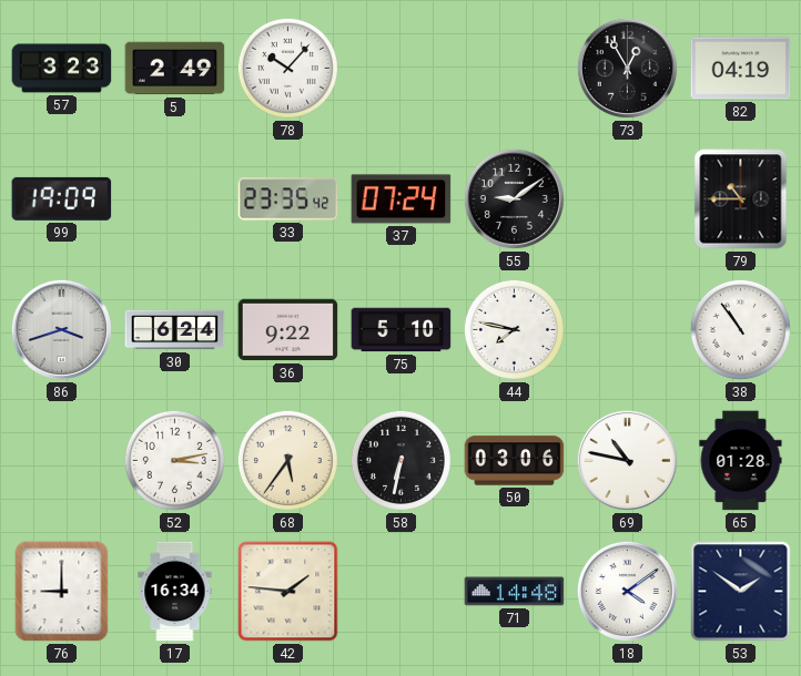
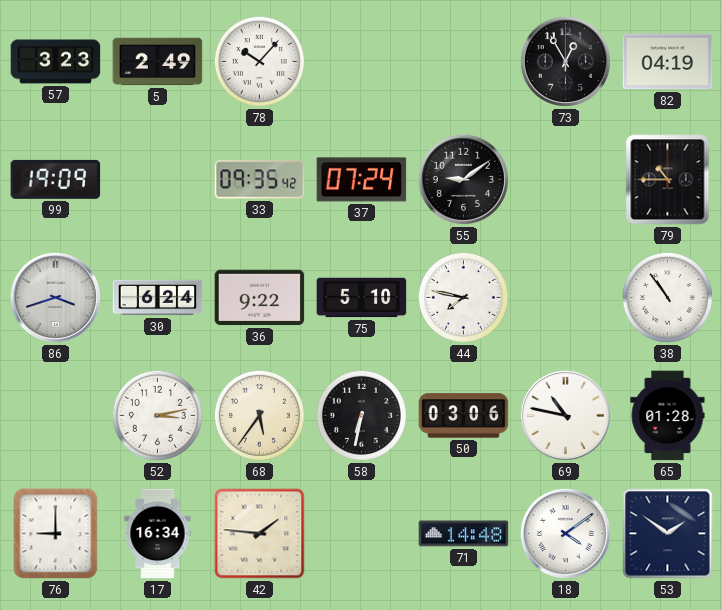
33: 23:35 -> 09:35 (260, 180)
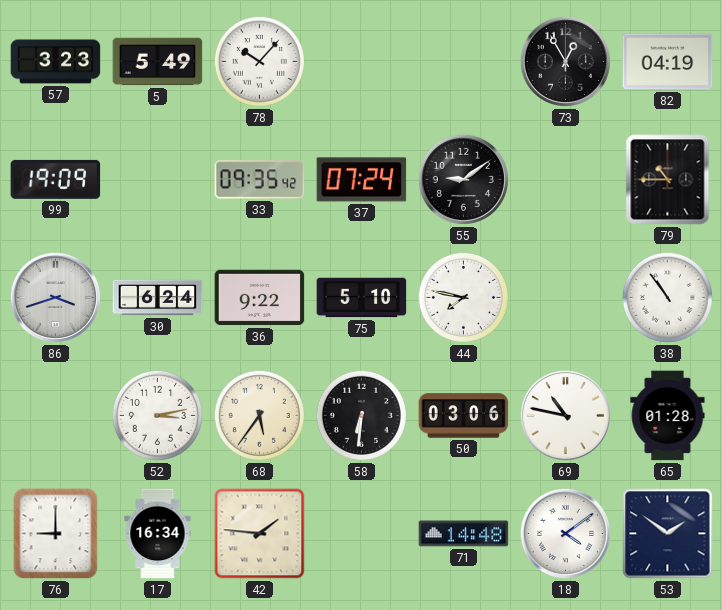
5: 2:49 -> 5:49 (158, 62)
58: 6:32 -> 6:31 (361, 415)
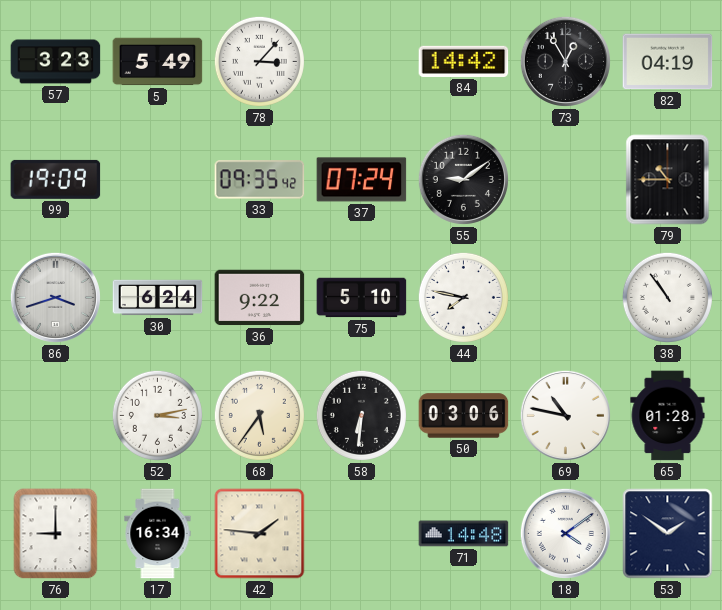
78: 10:07 -> 3:07 (259, 61)
84: none -> 14:42 (464, 61)
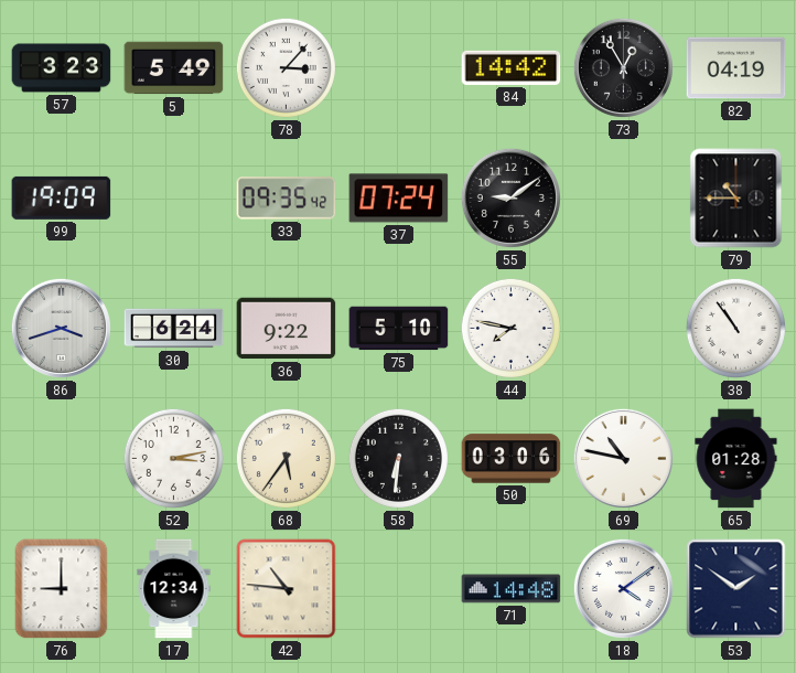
17: 16:34 -> 12:34 (174, 589)
42: 1:46 -> 10:46 (287, 589)
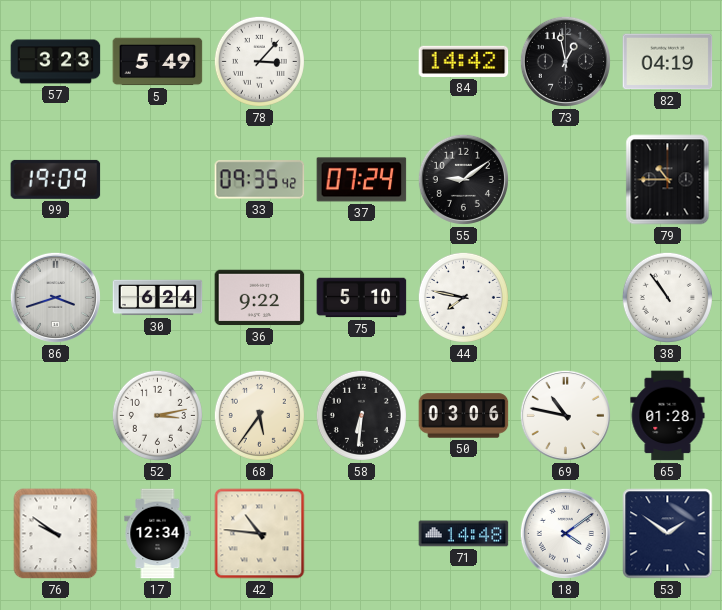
73: 12:55 -> 12:58 (565, 61)
76: 9:00 -> 9:51 (56, 534)
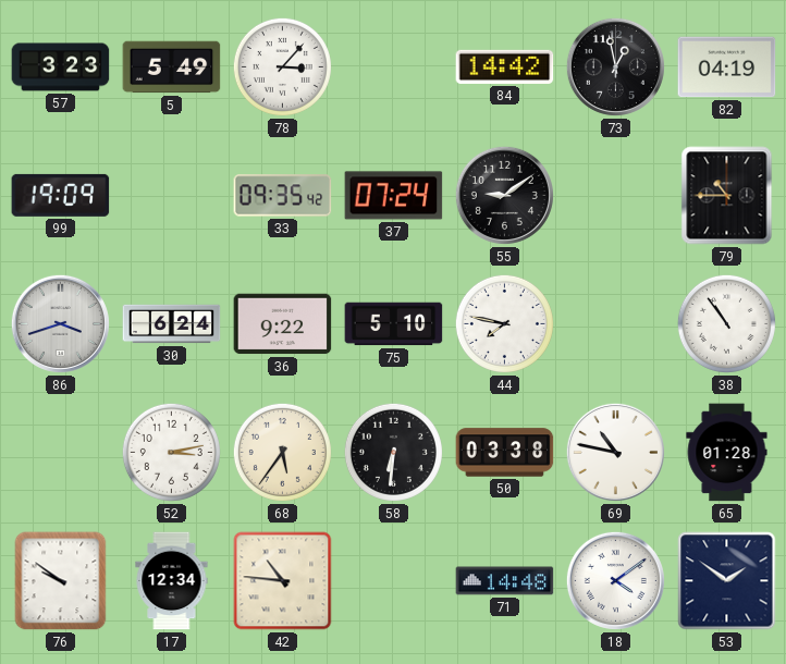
50: 03:06 -> 03:38 (505, 453)
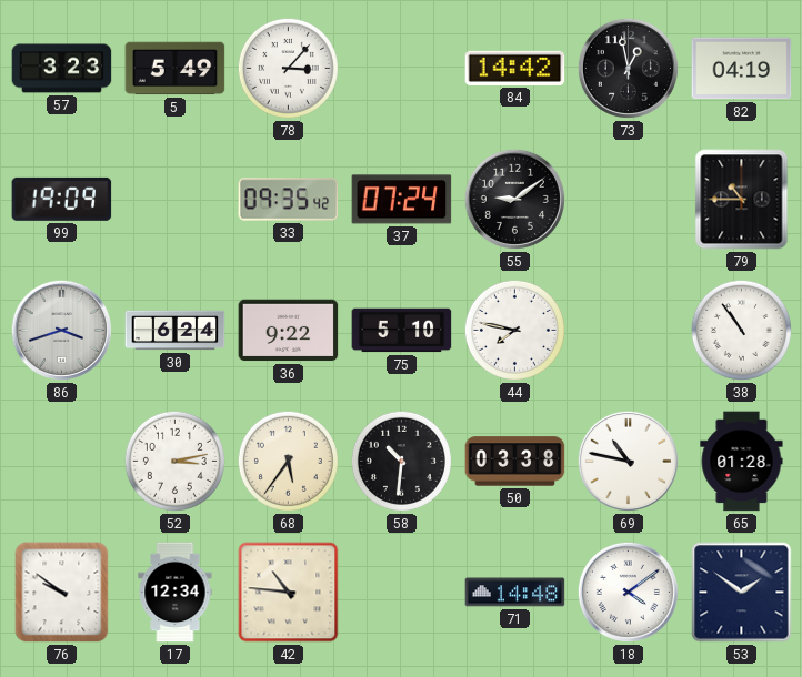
58: 6:31 -> 10:31 (401, 461)
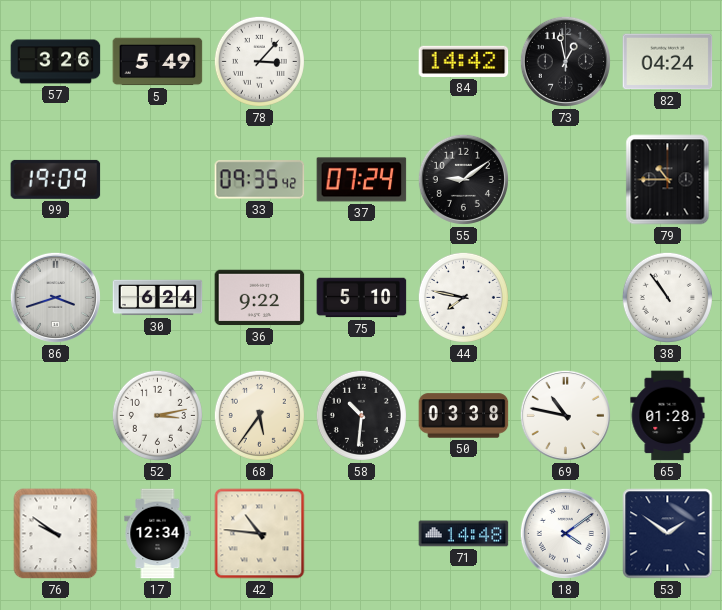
57: 3:23 -> 3:26 (56, 62)
82: 04:19 -> 04:24 (668, 62)
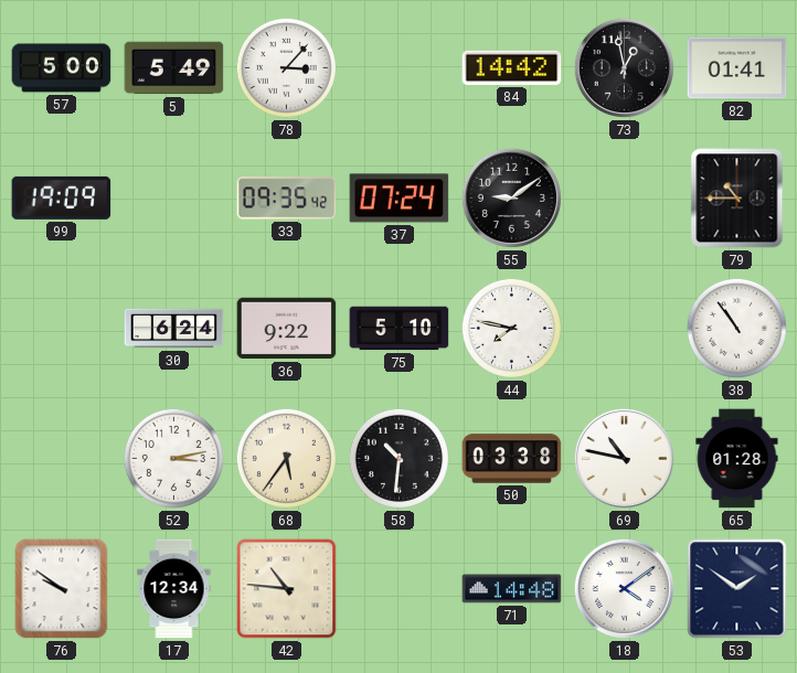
57: 3:26 -> 5:00 (62, 68)
82: 04:24 -> 01:41 (737, 68)
86: 3:42 -> none (55, 297)
